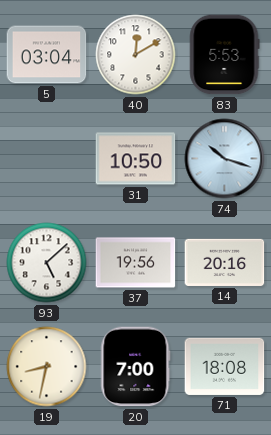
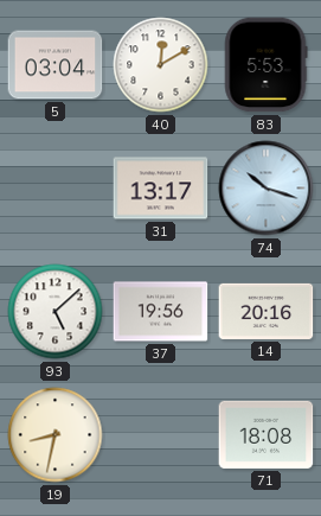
31: 10:50 -> 13:17 (161, 189)
20: 7:00 -> none (136, 367)
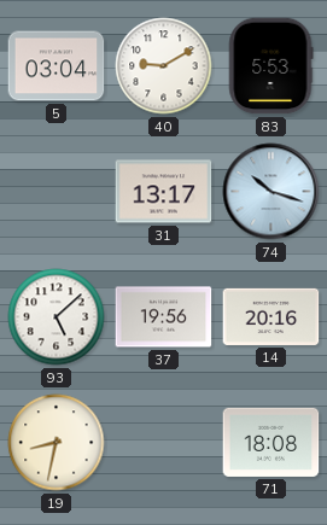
40: 12:10 -> 9:10 (164, 66)
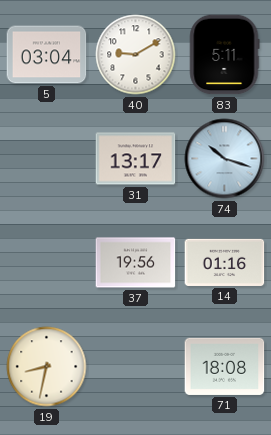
83: 5:53 -> 5:11 (224, 55)
93: 5:08 -> none (57, 317)
14: 20:16 -> 01:16 (225, 262)
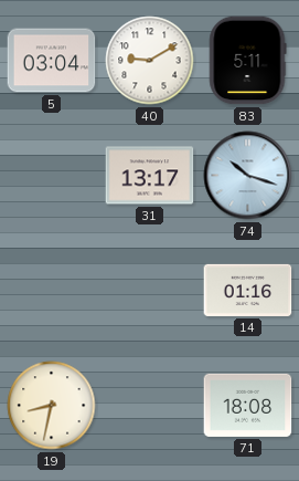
37: 19:56 -> none (136, 263)
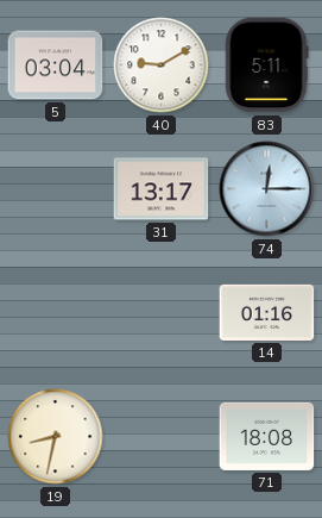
74: 10:18 -> 12:15 (267, 189)
